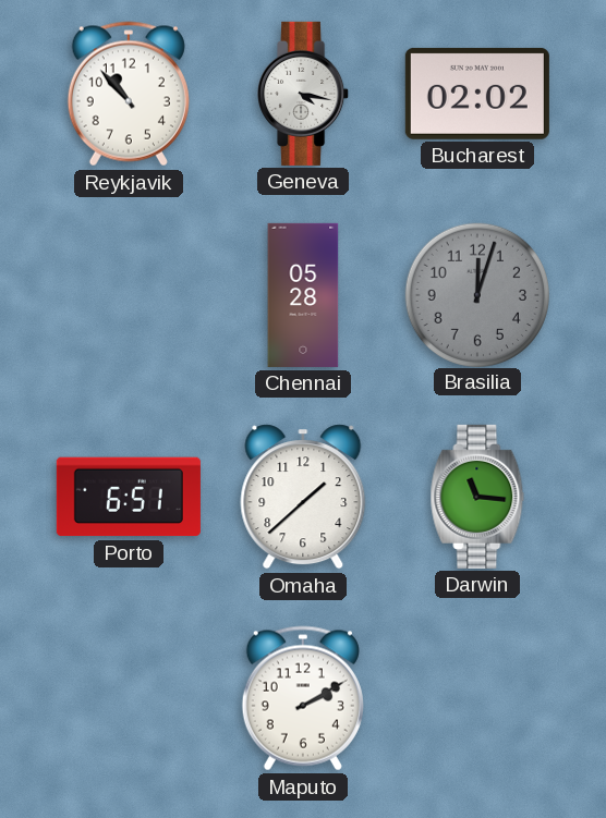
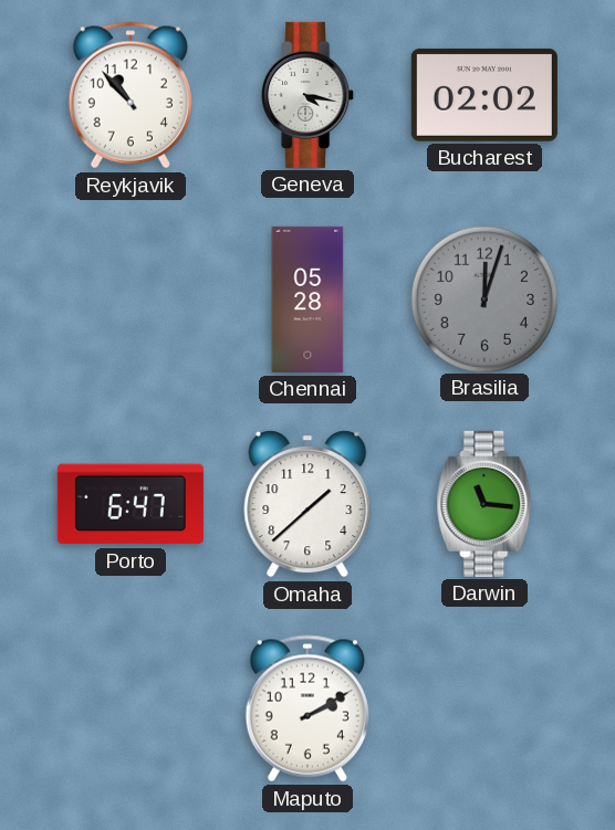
Porto: 6:51 -> 6:47 (131, 504)
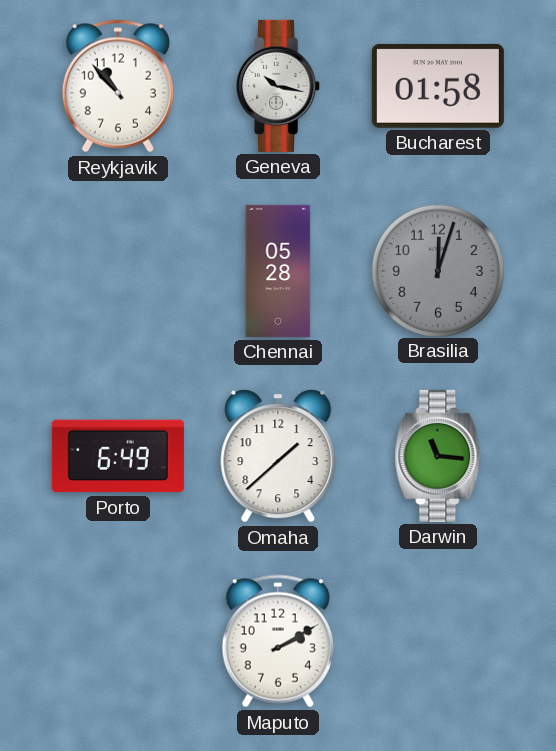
Geneva: 4:17 -> 10:17 (279, 86)
Bucharest: 02:02 -> 01:58 (438, 86)
Porto: 6:47 -> 6:49 (118, 456)
